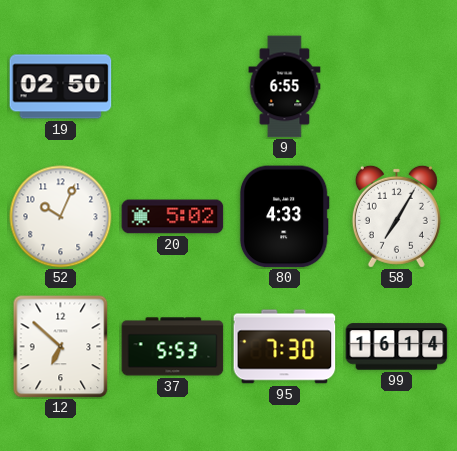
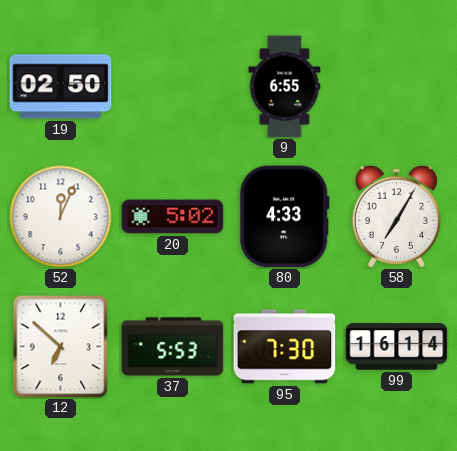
52: 10:04 -> 12:04 (61, 217)
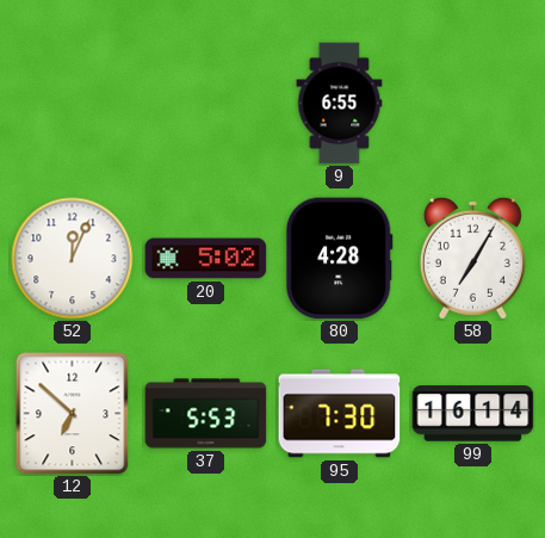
19: 02:50 -> none (61, 87)
80: 4:33 -> 4:28 (339, 259)
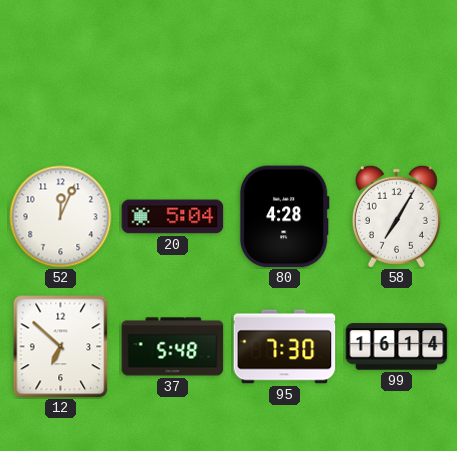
9: 6:55 -> none (340, 104)
20: 5:02 -> 5:04 (173, 217)
37: 5:53 -> 5:48 (173, 347)
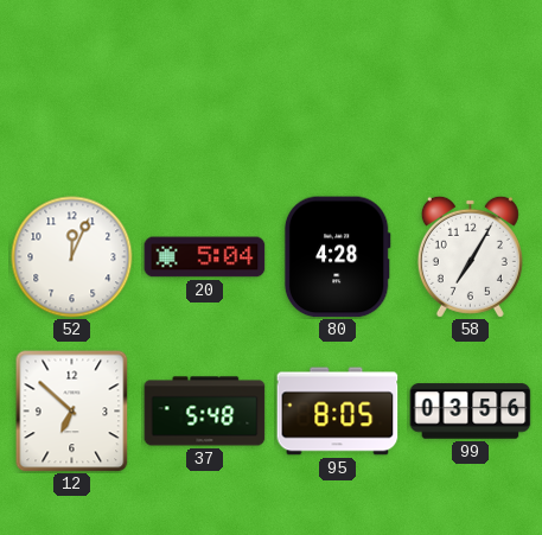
95: 7:30 -> 8:05 (338, 412)
99: 16:14 -> 03:56 (471, 412)
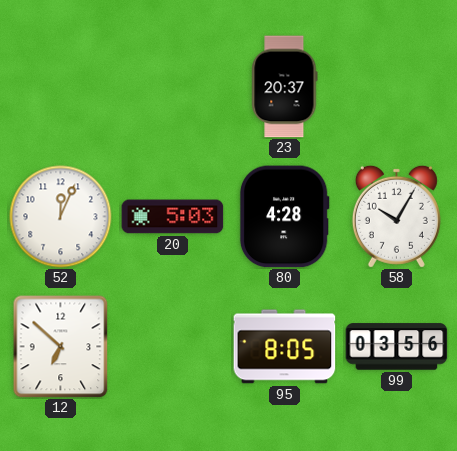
23: none -> 20:37 (285, 87)
20: 5:04 -> 5:03 (173, 217)
58: 7:05 -> 10:05 (396, 216)
37: 5:48 -> none (205, 412)
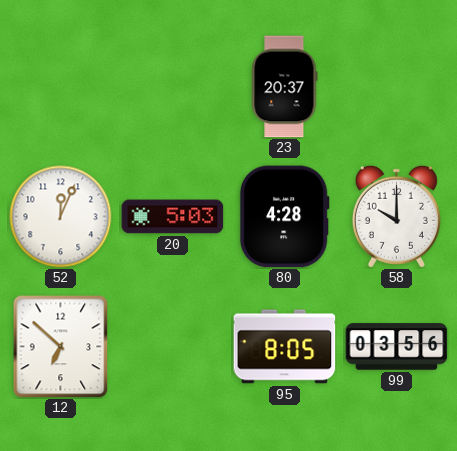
58: 10:05 -> 10:00 (396, 216)
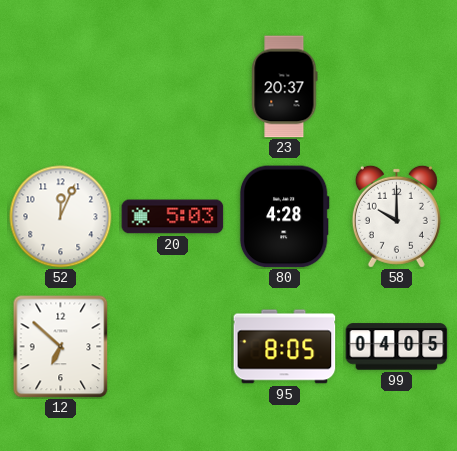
99: 03:56 -> 04:05 (397, 347)
